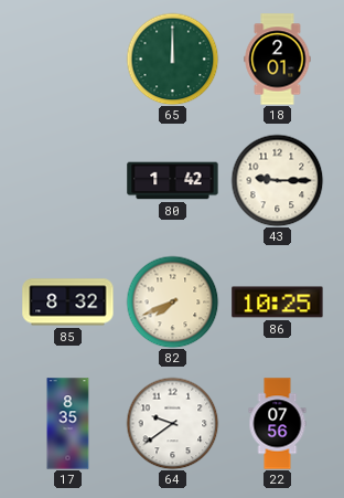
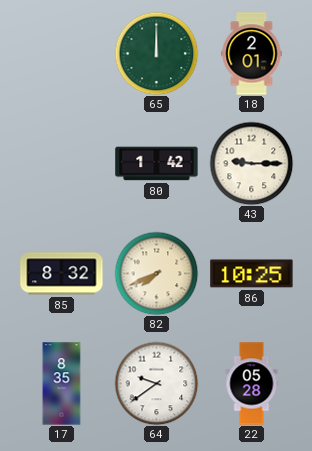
22: 07:56 -> 05:28 (252, 384)
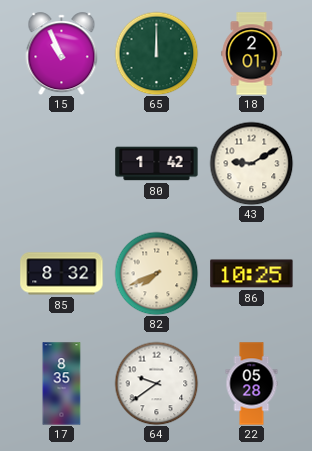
15: none -> 10:56 (62, 54)
43: 9:15 -> 9:10 (251, 163)
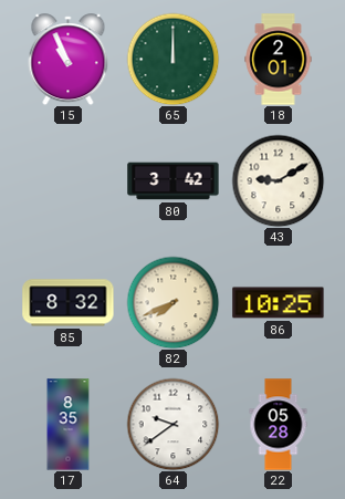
80: 1:42 -> 3:42 (174, 181)
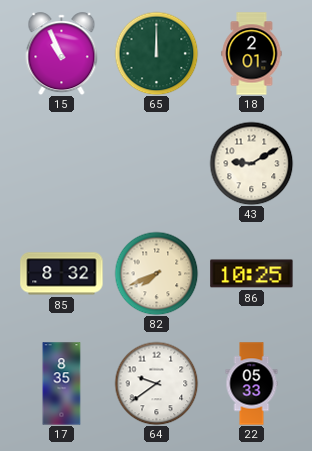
80: 3:42 -> none (174, 181)
22: 05:28 -> 05:33 (252, 384)
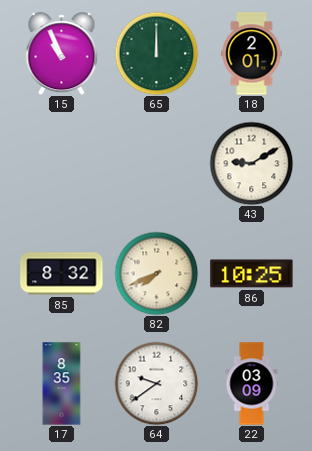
22: 05:33 -> 03:09 (252, 384)
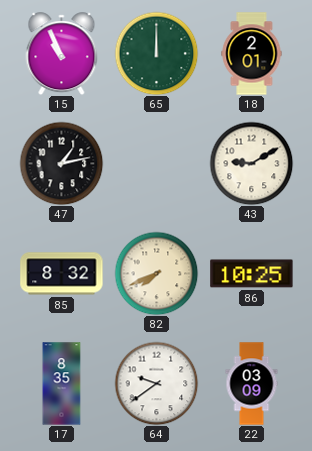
47: none -> 1:13 (61, 163)
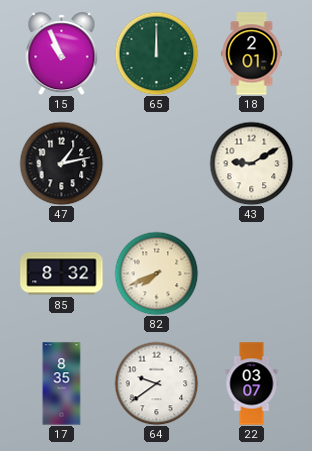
86: 10:25 -> none (252, 274)
22: 03:09 -> 03:07 (252, 384)
